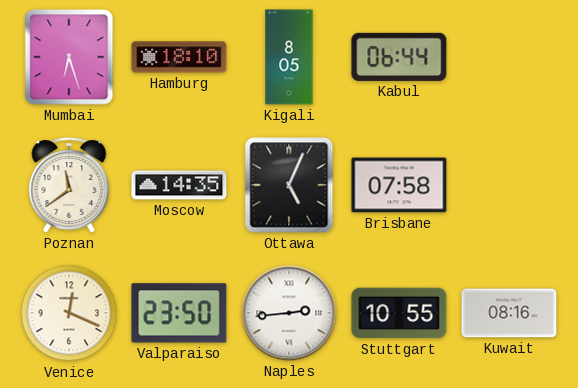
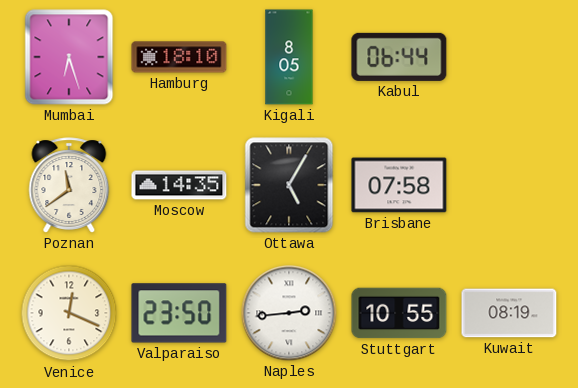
Ottawa: 5:04 -> 5:05 (289, 185)
Kuwait: 08:16 -> 08:19 (509, 313)
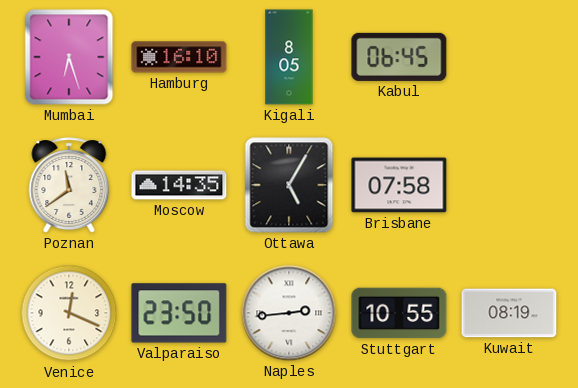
Hamburg: 18:10 -> 16:10 (179, 57)
Kabul: 06:44 -> 06:45 (399, 57)
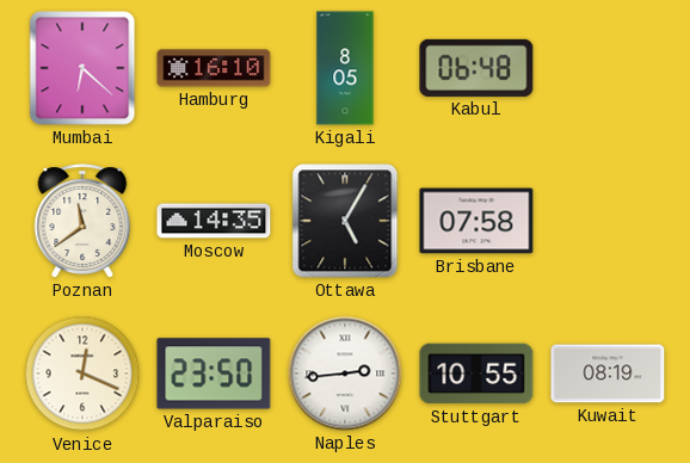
Mumbai: 6:27 -> 6:22 (82, 68)
Kabul: 06:45 -> 06:48 (476, 68)
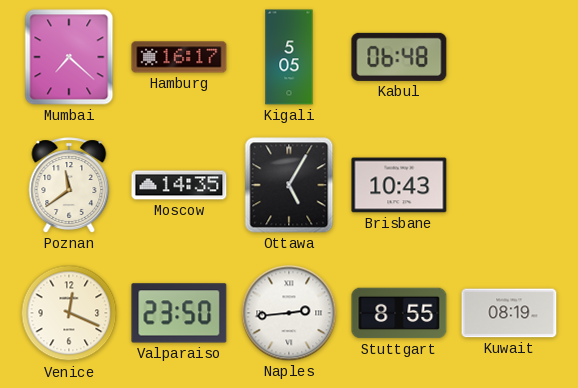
Mumbai: 6:22 -> 7:22 (69, 57)
Hamburg: 16:10 -> 16:17 (179, 57)
Kigali: 8:05 -> 5:05 (289, 57)
Brisbane: 07:58 -> 10:43 (399, 185)
Stuttgart: 10:55 -> 8:55 (399, 313)
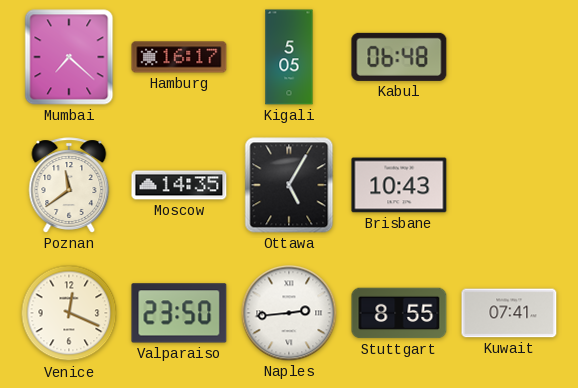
Kuwait: 08:19 -> 07:41 (509, 313)
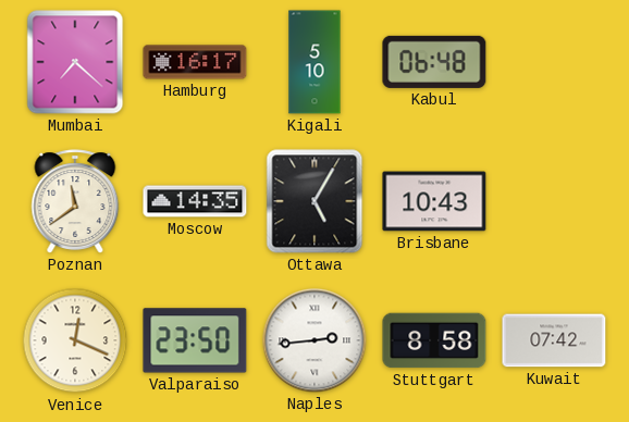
Kigali: 5:05 -> 5:10 (314, 62)
Stuttgart: 8:55 -> 8:58 (434, 340)
Kuwait: 07:41 -> 07:42 (554, 340)
